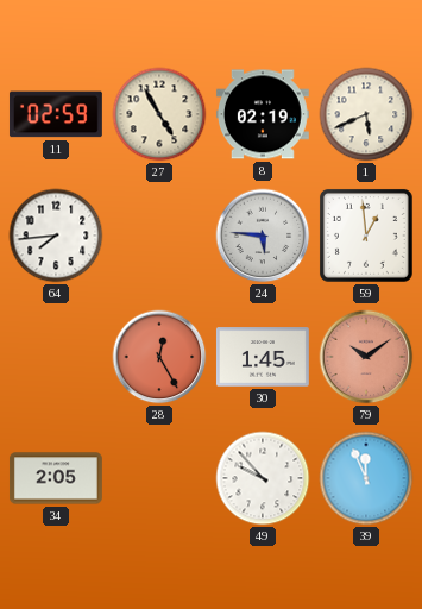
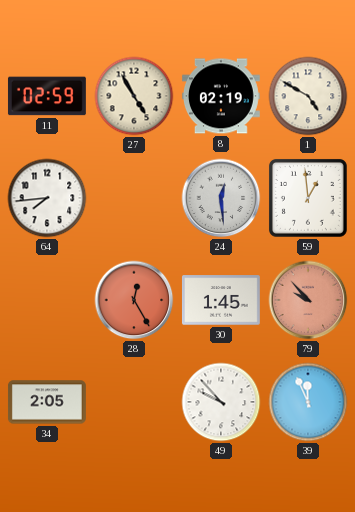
1: 5:41 -> 4:50 (308, 96)
24: 5:46 -> 12:29 (221, 198)
79: 10:09 -> 9:53 (308, 300)
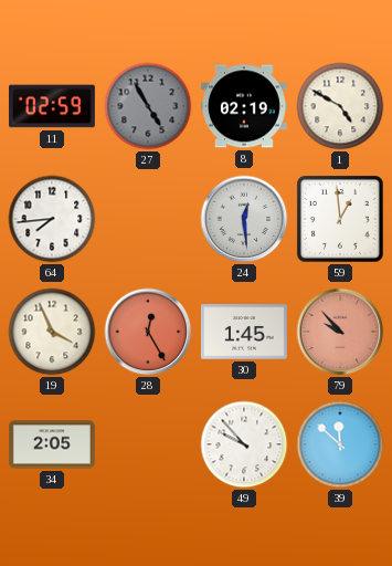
27 dial: cream -> grey (148, 106)
19: none -> 3:56 (52, 332)
39: 11:56 -> 11:52 (340, 444)
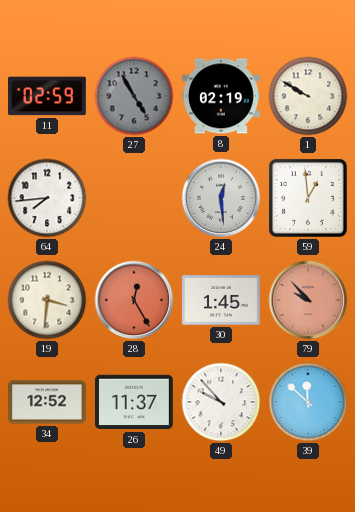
1: 4:50 -> 9:50 (308, 96)
19: 3:56 -> 3:31 (47, 300)
34: 2:05 -> 12:52 (47, 402)
26: none -> 11:37 (134, 402)
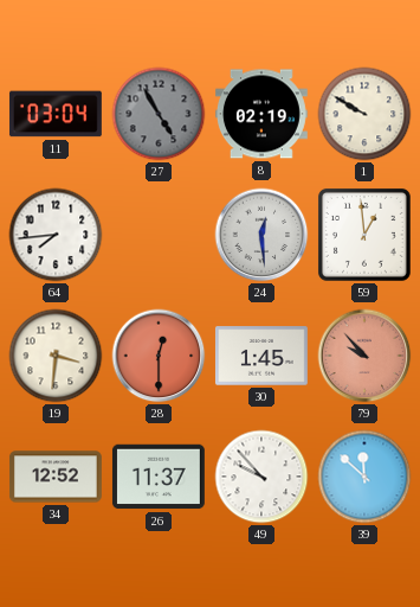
11: 02:59 -> 03:04 (56, 114)
28: 12:25 -> 12:30 (159, 356)
